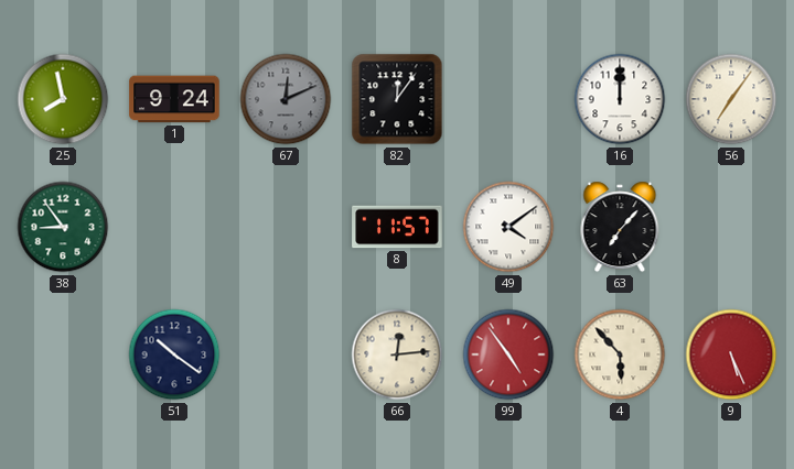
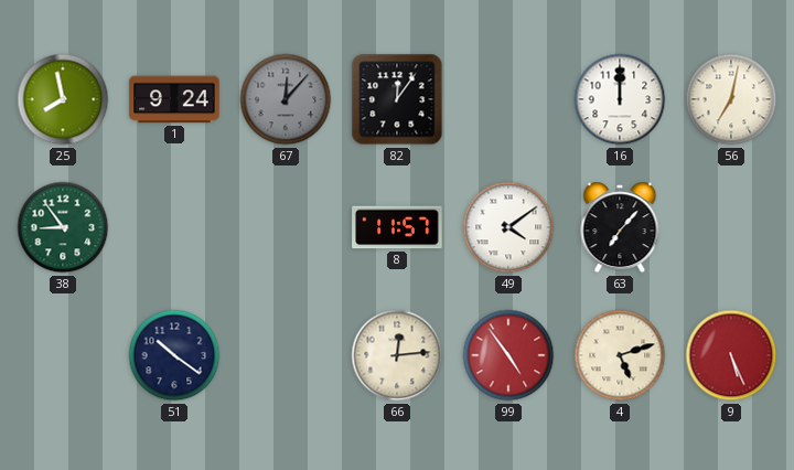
67: 12:11 -> 12:07 (286, 99)
56: 7:06 -> 7:02 (731, 99)
4: 5:53 -> 5:12 (620, 355)
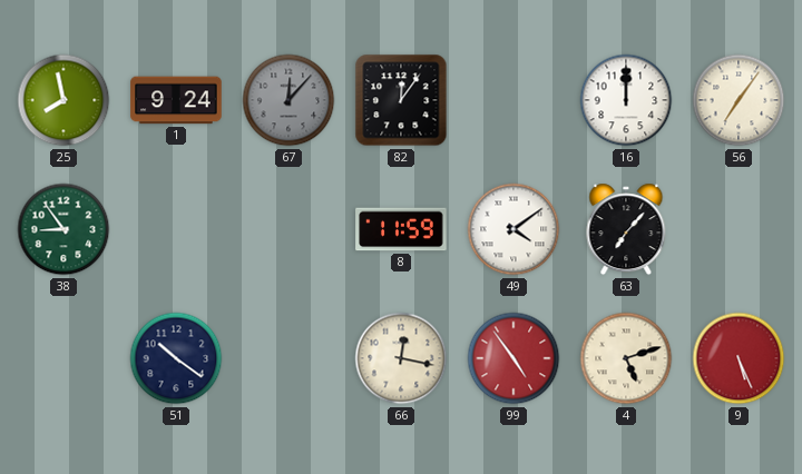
56: 7:02 -> 7:06 (739, 100)
8: 11:57 -> 11:59 (401, 229)
66: 12:14 -> 12:17 (401, 358)
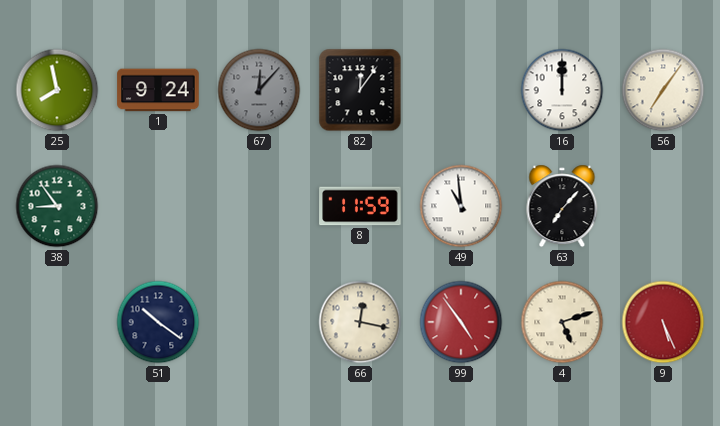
49: 4:09 -> 10:59 (461, 206)
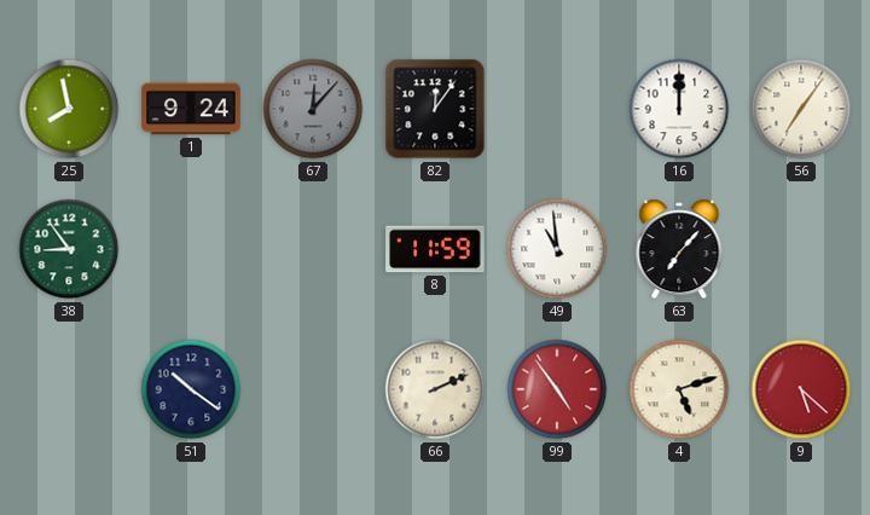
66: 12:17 -> 2:11 (435, 389)
9: 5:26 -> 5:22 (801, 389)
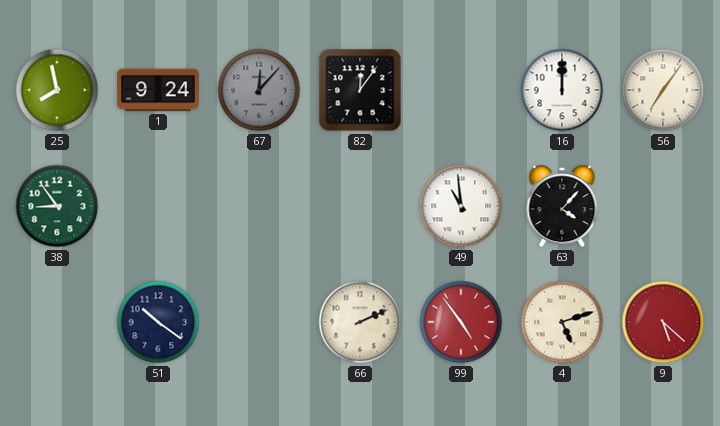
8: 11:59 -> none (435, 249)
63: 7:07 -> 4:07 (562, 206)
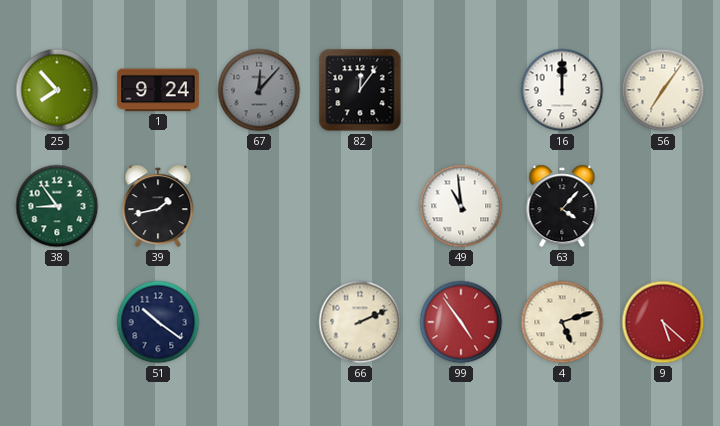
25: 7:58 -> 7:53 (57, 90)
39: none -> 1:43 (158, 206)
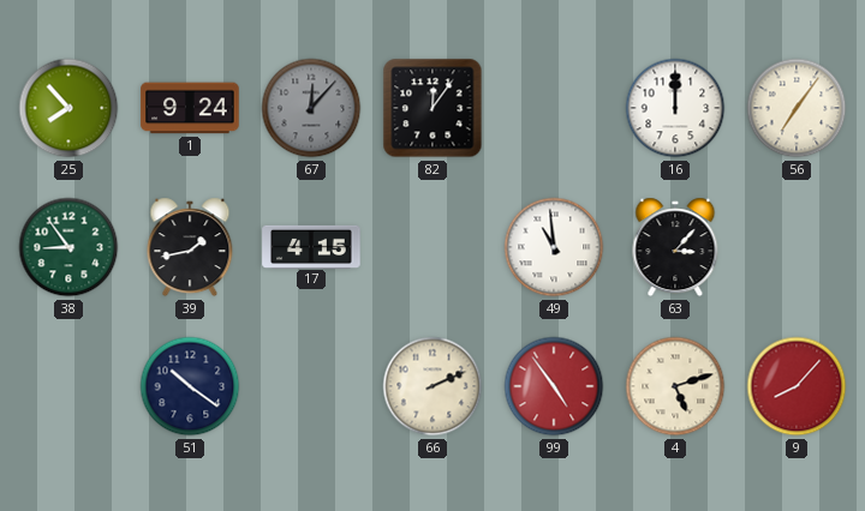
17: none -> 4:15 (311, 246)
63: 4:07 -> 3:07 (675, 247)
9: 5:22 -> 8:07 (797, 386)
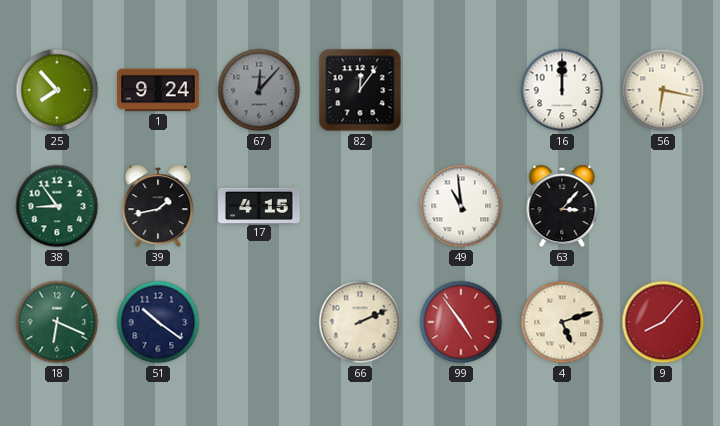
56: 7:06 -> 6:17 (663, 90)
18: none -> 6:19 (57, 322)
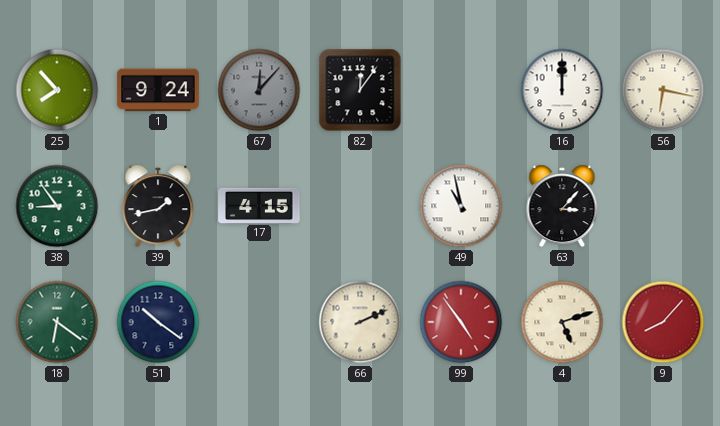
49: 10:59 -> 10:58 (461, 206)
18: 6:19 -> 6:21 (57, 322)
